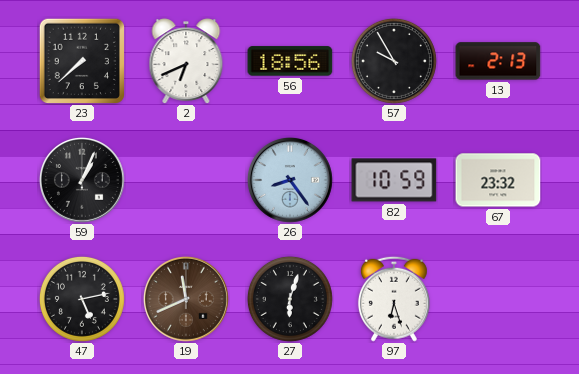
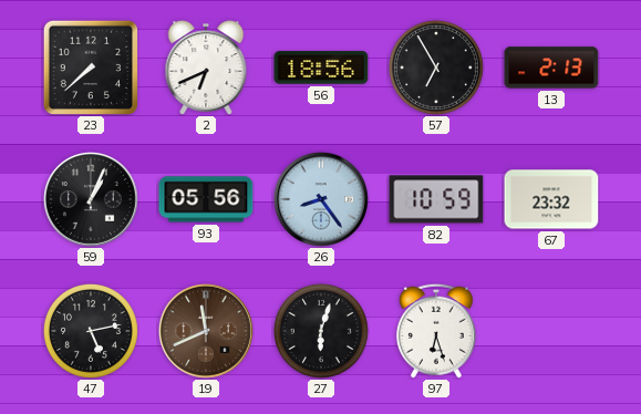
57: 9:55 -> 6:55 (436, 68)
93: none -> 05:56 (206, 199)
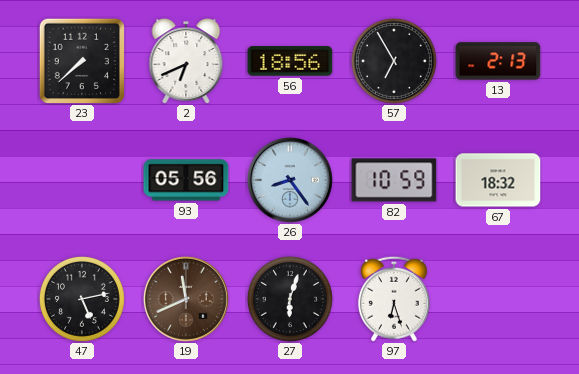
59: 1:04 -> none (91, 199)
67: 23:32 -> 18:32 (498, 180)
